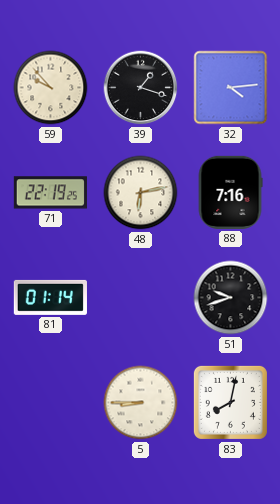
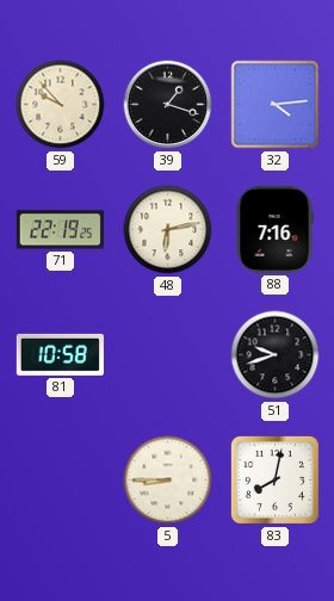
81: 01:14 -> 10:58 (60, 354)
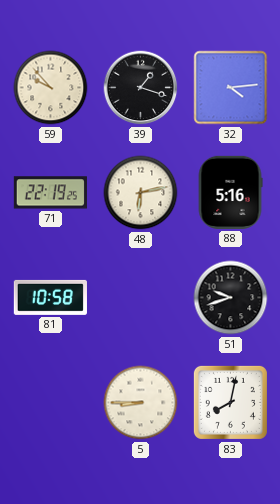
88: 7:16 -> 5:16 (230, 192)
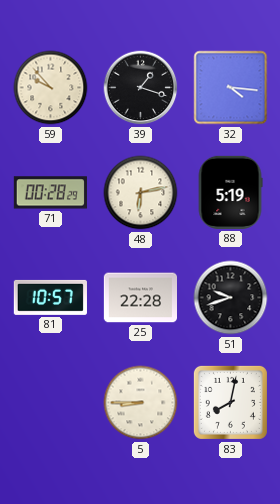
32: 4:14 -> 4:16 (231, 88)
71: 22:19 -> 00:28 (50, 193)
88: 5:16 -> 5:19 (230, 192)
81: 10:58 -> 10:57 (50, 297)
25: none -> 22:28 (140, 298)
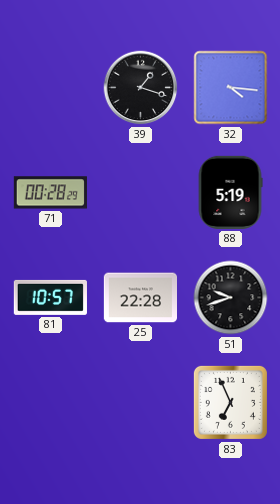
59: 9:53 -> none (51, 88)
48: 6:13 -> none (141, 193)
5: 8:45 -> none (141, 403)
83: 8:02 -> 6:56 (230, 402)
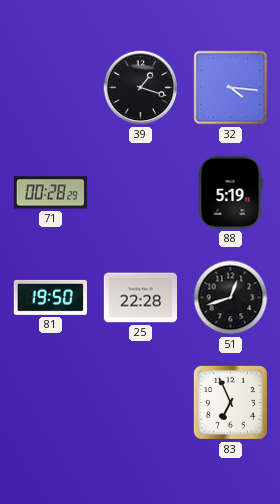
81: 10:57 -> 19:50 (50, 297)
51: 9:42 -> 12:42 (231, 298)
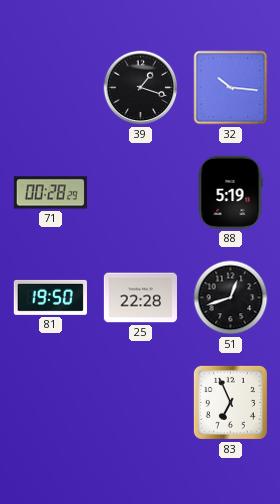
32: 4:16 -> 10:16 (231, 88)
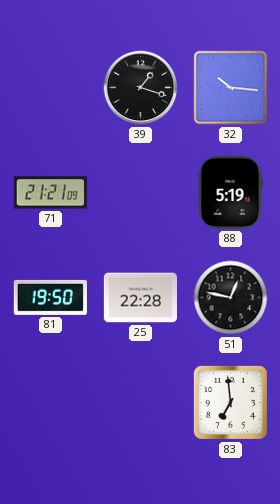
71: 00:28 -> 21:21 (50, 193)
51: 12:42 -> 12:47 (231, 298)
83: 6:56 -> 6:59 (230, 402)
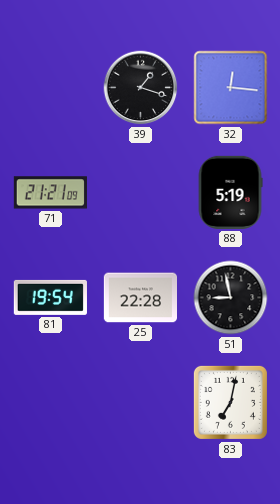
32: 10:16 -> 12:16 (231, 88)
81: 19:50 -> 19:54 (50, 297)
51: 12:47 -> 8:58 (231, 298)
83: 6:59 -> 7:02 (230, 402)
